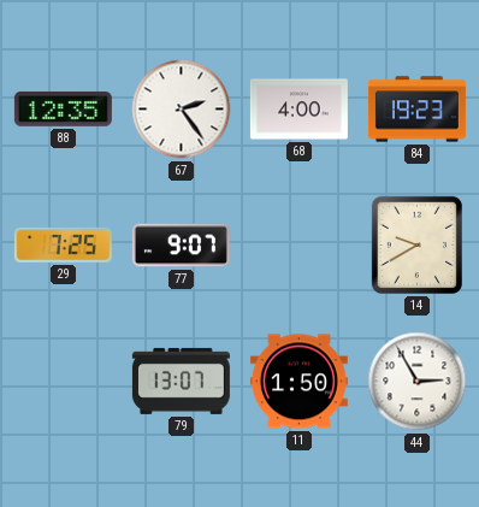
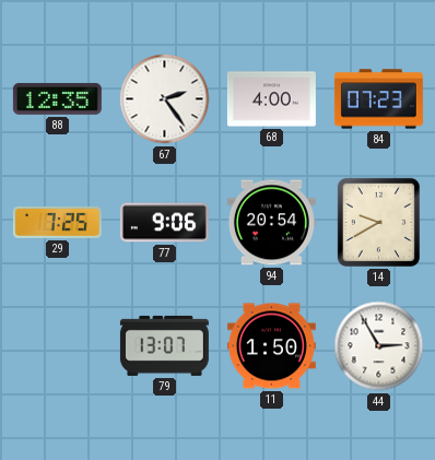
84: 19:23 -> 07:23 (378, 99)
77: 9:07 -> 9:06 (164, 223)
94: none -> 20:54 (271, 223)
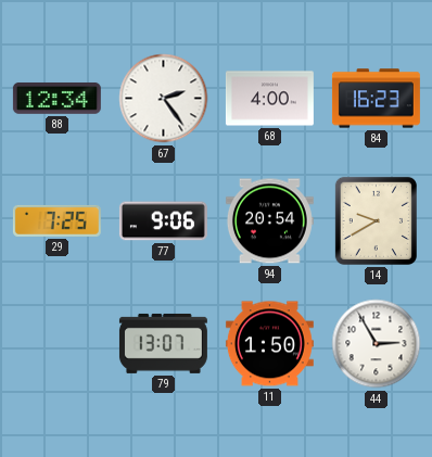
88: 12:35 -> 12:34 (56, 98)
84: 07:23 -> 16:23 (376, 99)
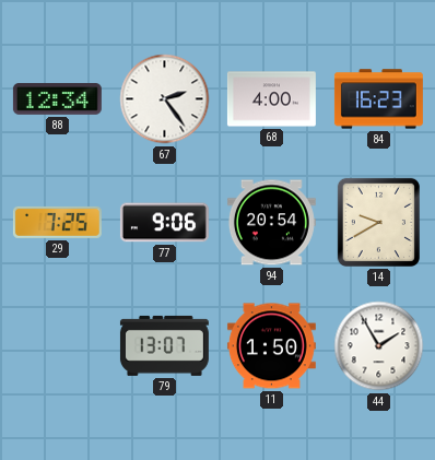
44: 2:55 -> 1:55 (379, 346)
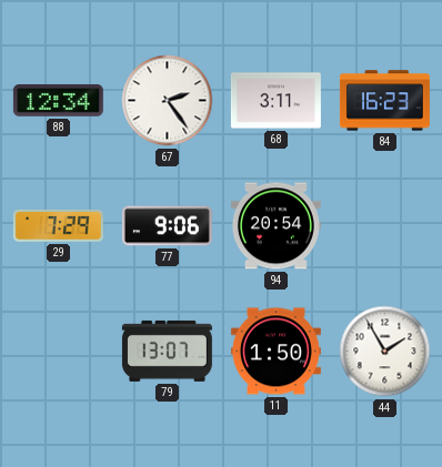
68: 4:00 -> 3:11 (275, 101)
29: 7:25 -> 7:29 (58, 225)
14: 9:40 -> none (378, 222)
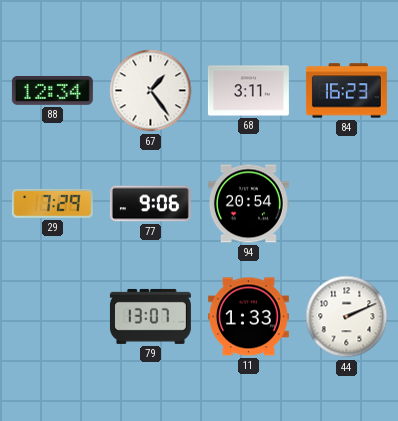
67: 2:24 -> 1:24 (151, 91)
11: 1:50 -> 1:33 (248, 317)
44: 1:55 -> 2:11 (347, 317)
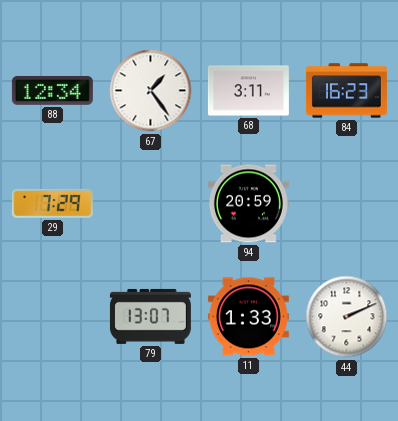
77: 9:06 -> none (150, 204)
94: 20:54 -> 20:59 (248, 204)
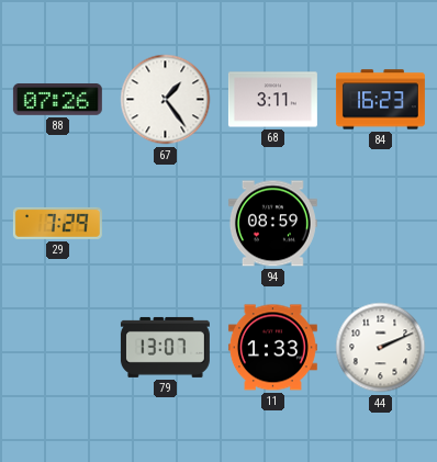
88: 12:34 -> 07:26 (57, 99)
94: 20:59 -> 08:59 (272, 224)
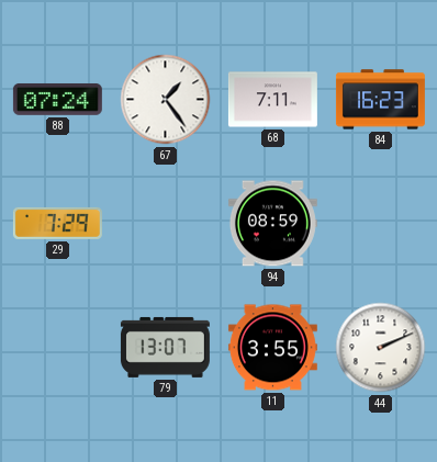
88: 07:26 -> 07:24 (57, 99)
68: 3:11 -> 7:11 (272, 100)
11: 1:33 -> 3:55 (272, 348)
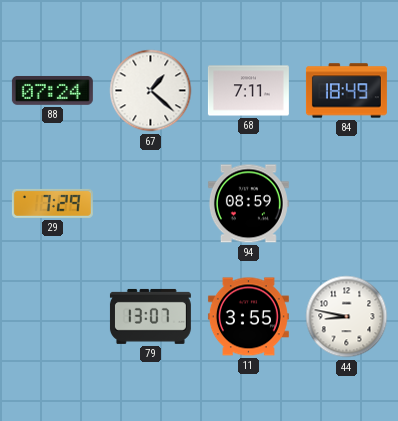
67: 1:24 -> 1:22 (151, 91)
84: 16:23 -> 18:49 (346, 91)
44: 2:11 -> 8:47 (347, 317)
